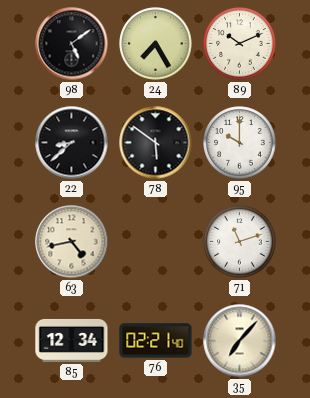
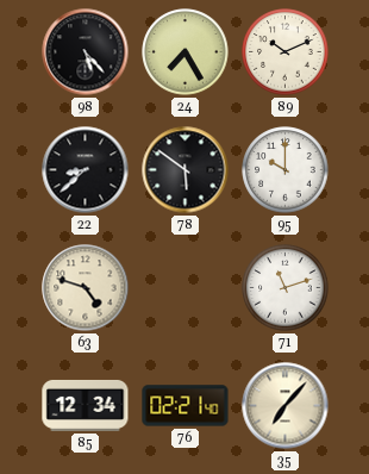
98: 5:09 -> 5:23 (86, 52)
63: 4:43 -> 4:48 (86, 288)
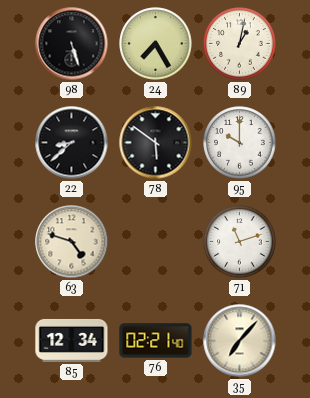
98: 5:23 -> 5:27 (72, 44)
89: 10:11 -> 1:02 (240, 44)
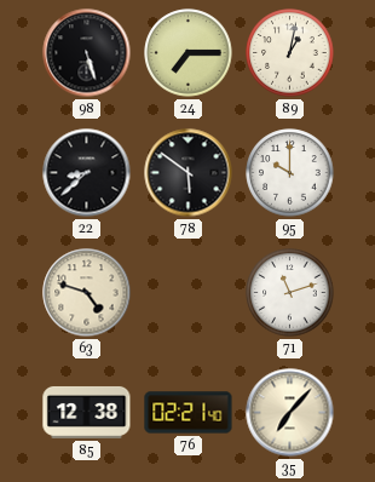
24: 7:25 -> 7:15 (189, 53)
85: 12:34 -> 12:38 (87, 412)
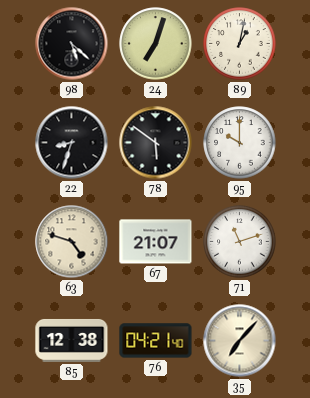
98: 5:27 -> 5:22 (72, 44)
24: 7:15 -> 7:03 (156, 44)
22: 8:38 -> 8:33 (72, 143)
67: none -> 21:07 (156, 242)
76: 02:21 -> 04:21 (156, 341)
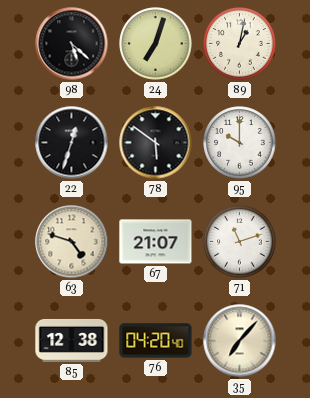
22: 8:33 -> 12:33 (72, 143)
76: 04:21 -> 04:20 (156, 341)
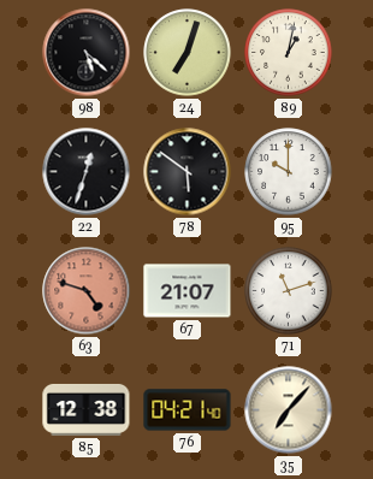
63 dial: cream -> salmon (87, 291)
76: 04:20 -> 04:21 (188, 410)
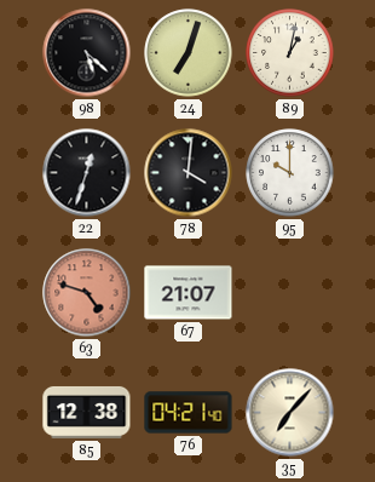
78: 5:51 -> 4:01 (189, 173)
71: 11:12 -> none (289, 291)
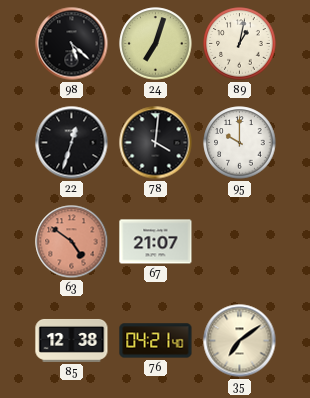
63: 4:48 -> 4:51 (72, 242)
35: 7:07 -> 7:09 (240, 341)
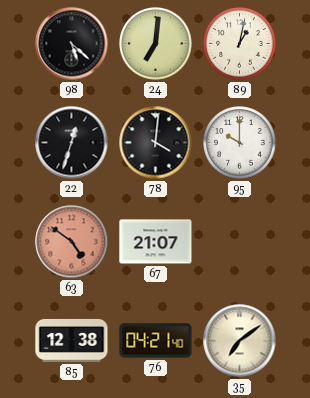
24: 7:03 -> 7:01 (156, 44)
